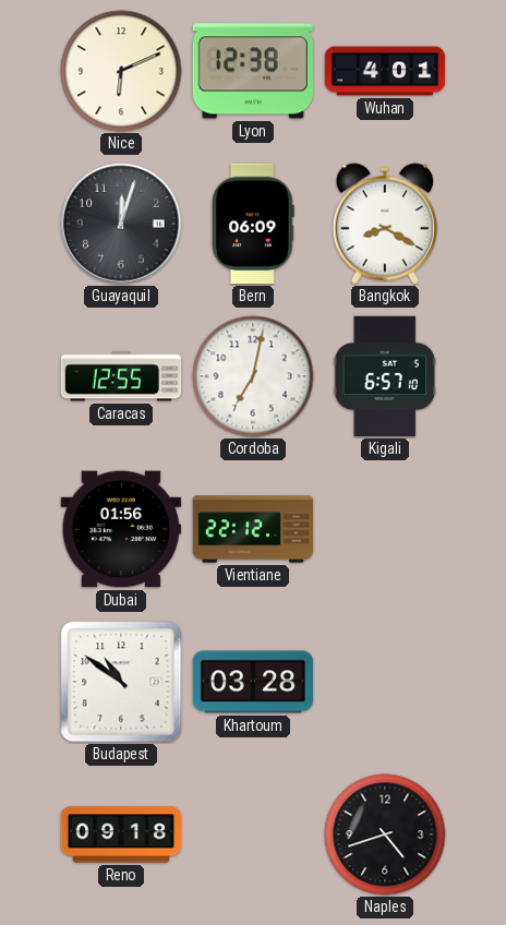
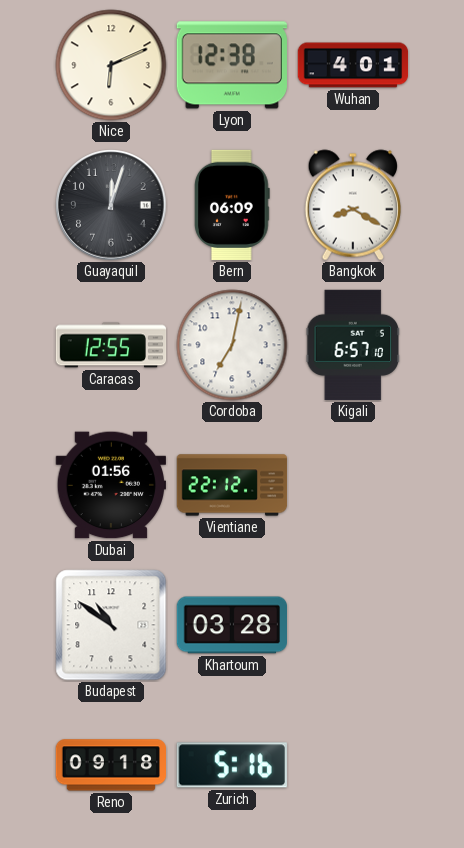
Zurich: none -> 5:16 (232, 765)
Naples: 4:42 -> none (385, 834)
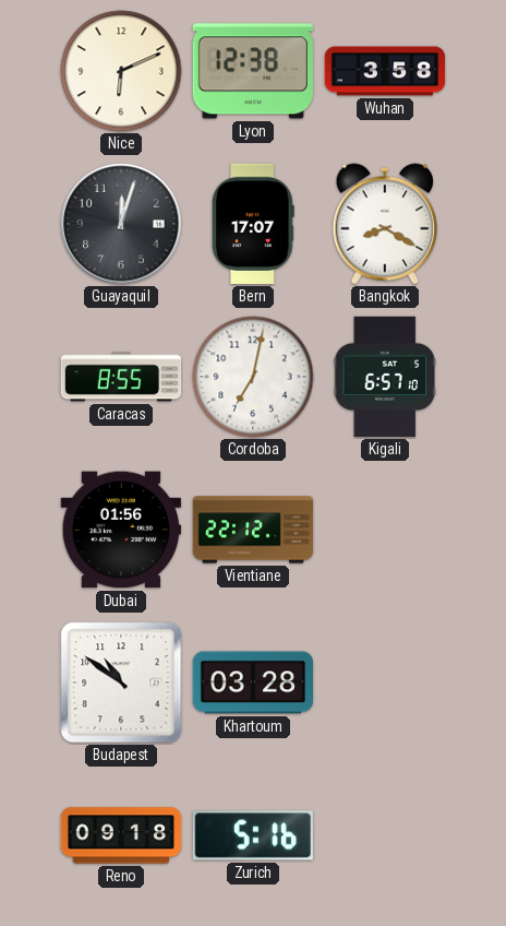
Wuhan: 4:01 -> 3:58 (385, 71)
Bern: 06:09 -> 17:07 (253, 224)
Caracas: 12:55 -> 8:55 (121, 377)
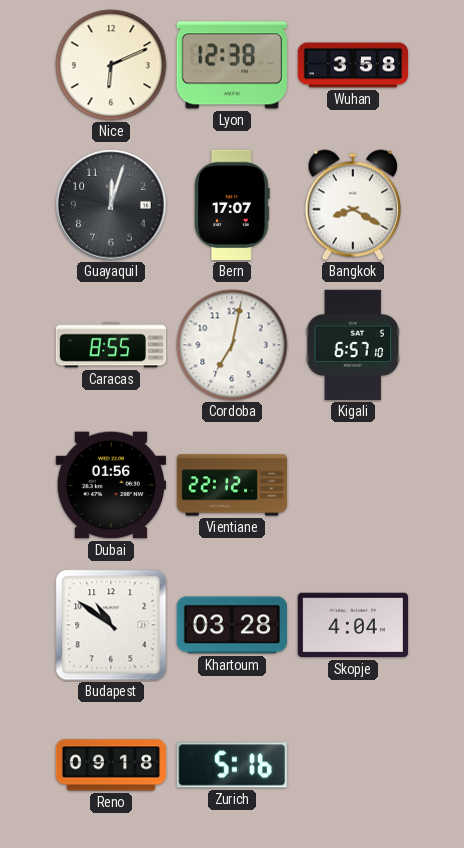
Skopje: none -> 4:04 (352, 625)
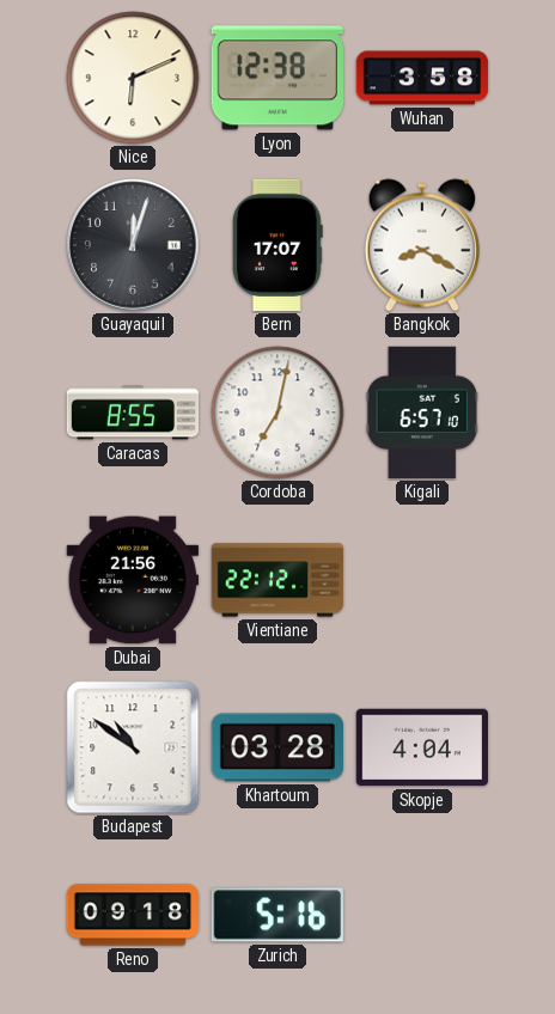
Dubai: 01:56 -> 21:56 (132, 580)
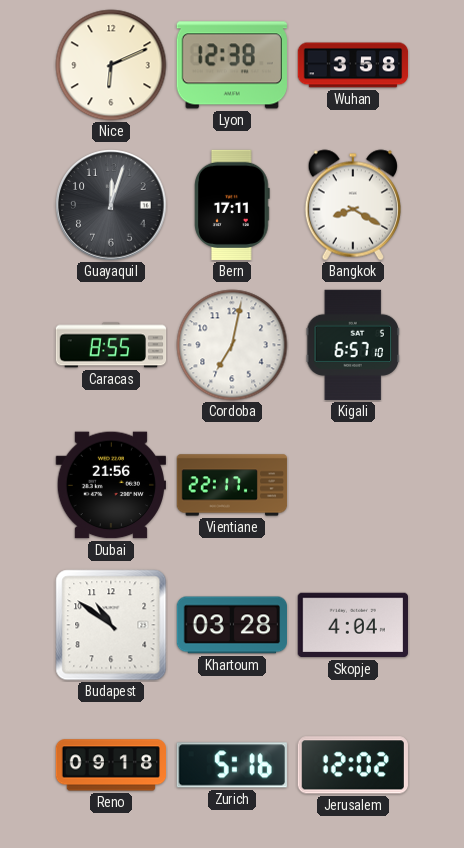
Bern: 17:07 -> 17:11 (232, 205)
Vientiane: 22:12 -> 22:17 (232, 485)
Jerusalem: none -> 12:02 (353, 765)
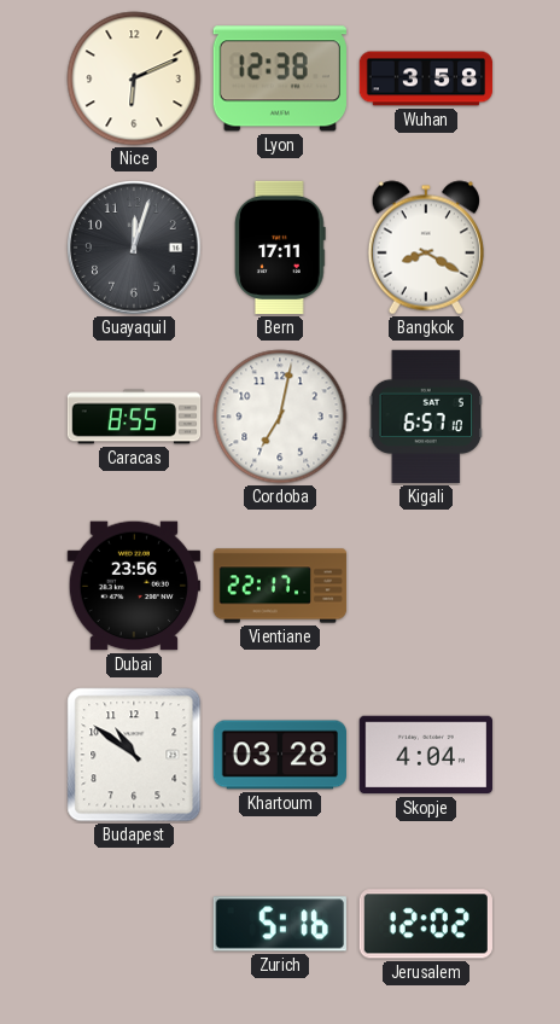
Dubai: 21:56 -> 23:56 (133, 586)
Reno: 09:18 -> none (111, 765)
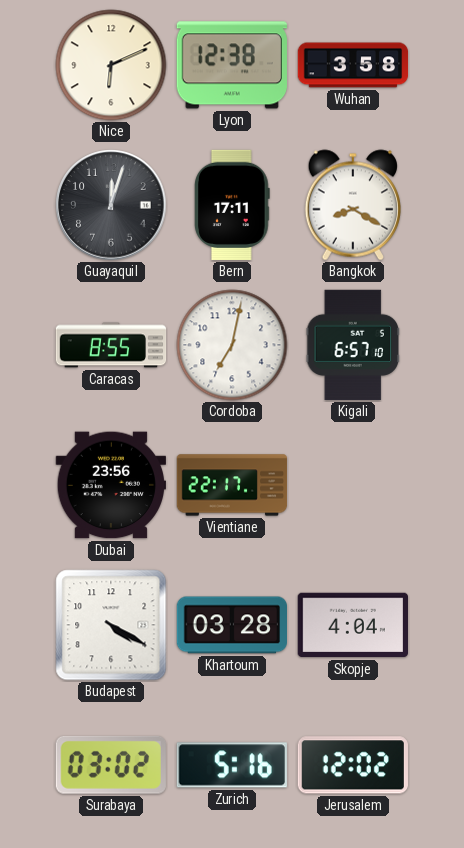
Budapest: 10:51 -> 4:20 (111, 625)
Surabaya: none -> 03:02 (111, 765)
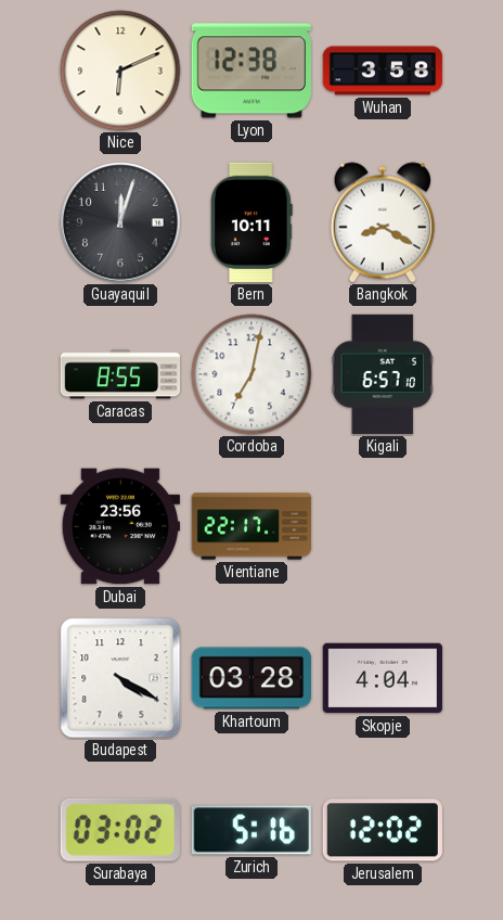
Bern: 17:11 -> 10:11 (251, 222)
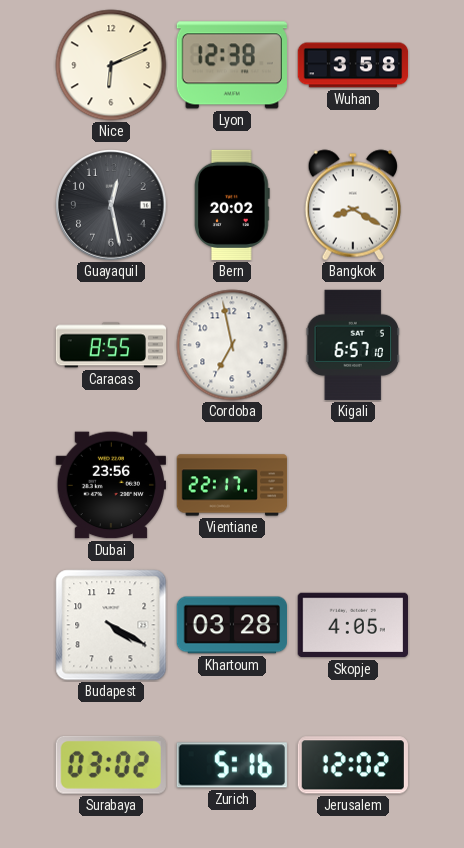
Guayaquil: 12:03 -> 12:28 (111, 205)
Bern: 10:11 -> 20:02 (232, 205)
Cordoba: 7:02 -> 6:58 (232, 345)
Skopje: 4:04 -> 4:05 (352, 625)
